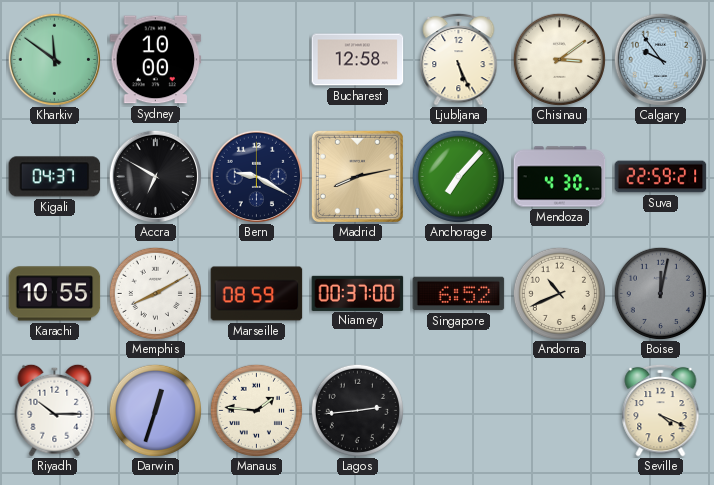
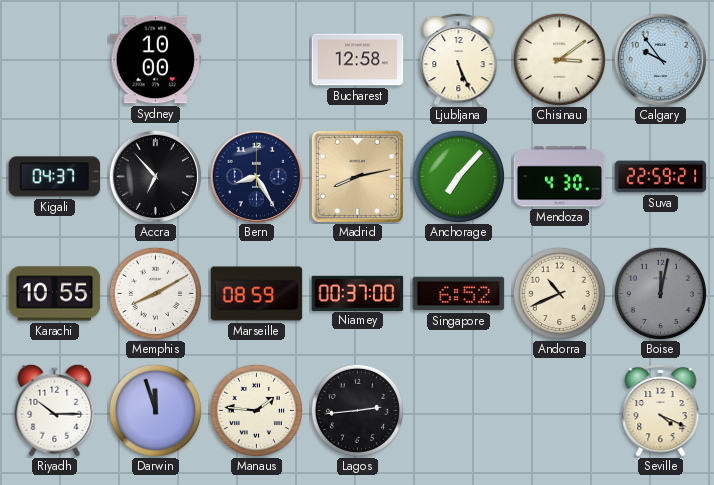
Kharkiv: 11:51 -> none (54, 59)
Accra: 6:50 -> 6:53 (155, 176)
Bern: 9:20 -> 8:25 (256, 176)
Darwin: 12:33 -> 11:57 (155, 410)
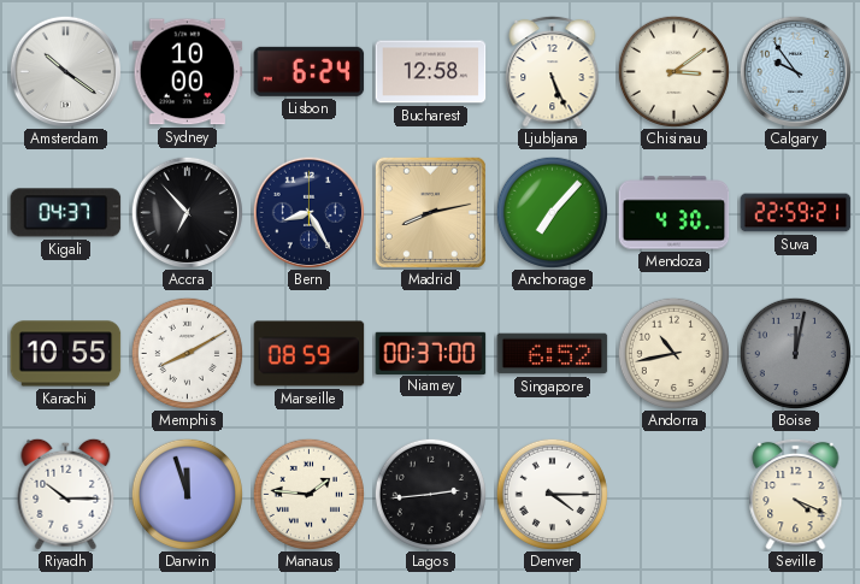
Amsterdam: none -> 10:21 (65, 71)
Lisbon: none -> 6:24 (310, 71)
Andorra: 10:41 -> 10:43 (673, 353)
Denver: none -> 4:15 (552, 494)
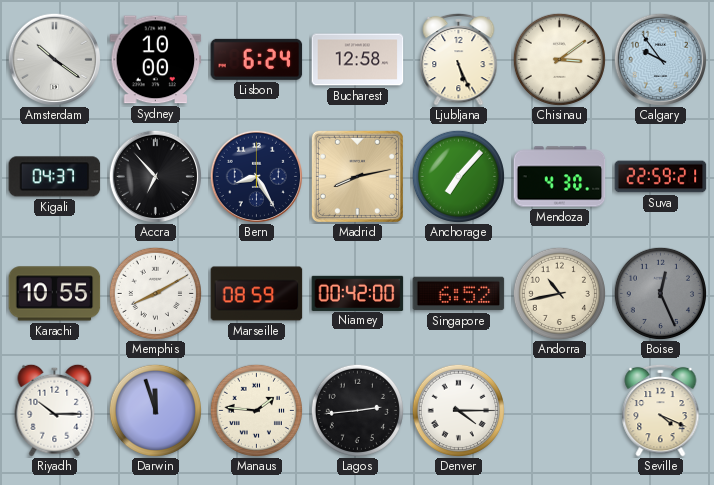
Niamey: 00:37 -> 00:42 (358, 293)
Boise: 12:02 -> 12:26 (660, 293)
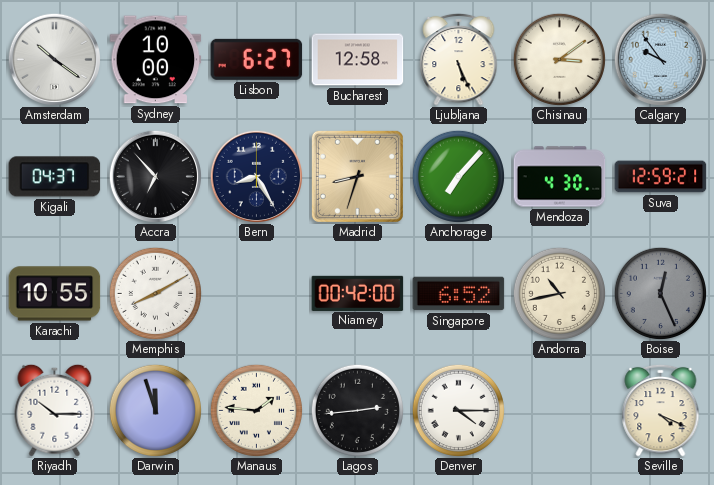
Lisbon: 6:24 -> 6:27 (257, 59)
Madrid: 8:13 -> 8:33 (357, 176)
Suva: 22:59 -> 12:59 (661, 177)
Marseille: 08:59 -> none (257, 294)
